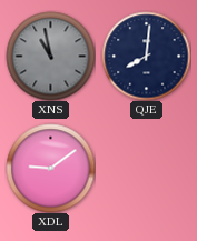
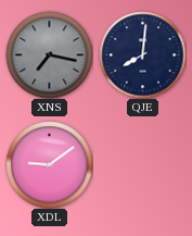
XNS: 10:58 -> 7:17 (49, 54)
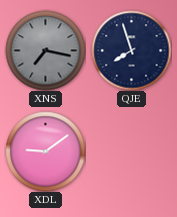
QJE: 8:01 -> 7:57 (131, 50)
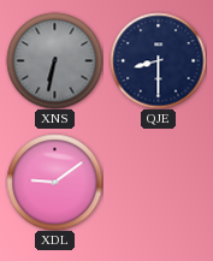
XNS: 7:17 -> 6:32 (54, 60)
QJE: 7:57 -> 8:30 (158, 60)
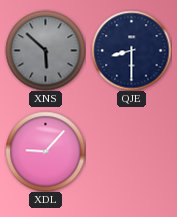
XNS: 6:32 -> 5:52 (45, 50)
XDL: 9:09 -> 9:07 (45, 151)
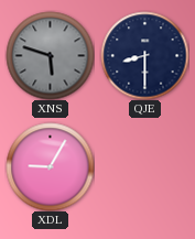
XNS: 5:52 -> 5:48 (50, 55)
XDL: 9:07 -> 9:05 (50, 166)
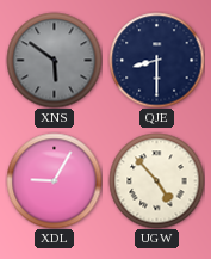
XNS: 5:48 -> 5:51 (54, 60)
UGW: none -> 4:53 (156, 180)
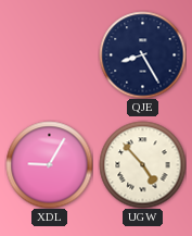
XNS: 5:51 -> none (54, 60)
QJE: 8:30 -> 8:25 (142, 54)
